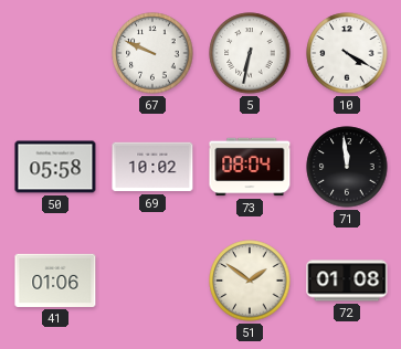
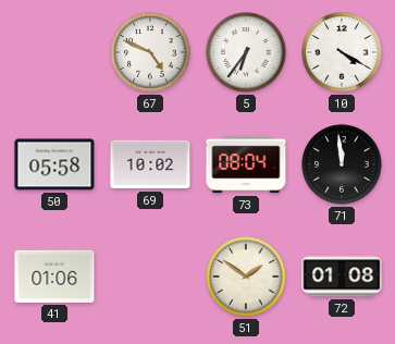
67: 9:49 -> 4:49 (150, 52)
5: 6:32 -> 6:36 (246, 52)
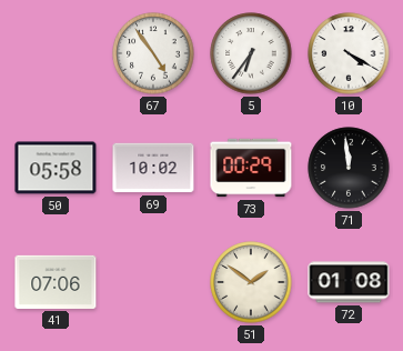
67: 4:49 -> 4:54 (153, 53)
73: 08:04 -> 00:29 (251, 168)
41: 01:06 -> 07:06 (56, 282)
